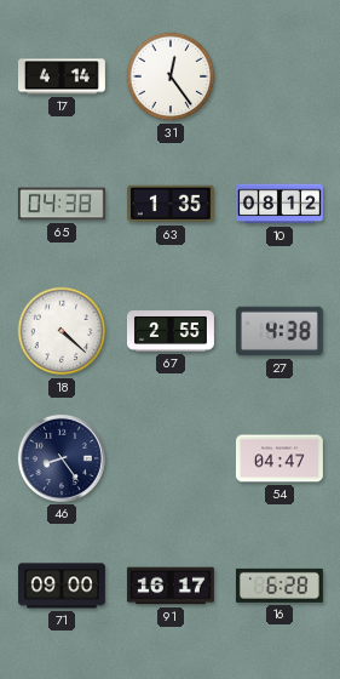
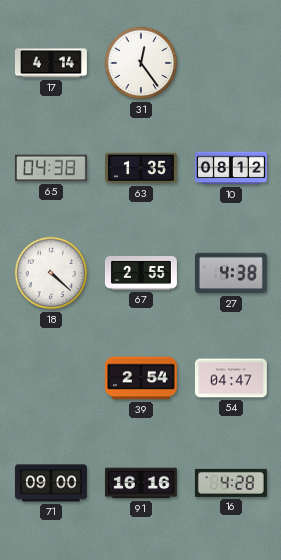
46: 8:24 -> none (62, 458)
39: none -> 2:54 (141, 378)
91: 16:17 -> 16:16 (141, 483)
16: 6:28 -> 4:28 (231, 483)
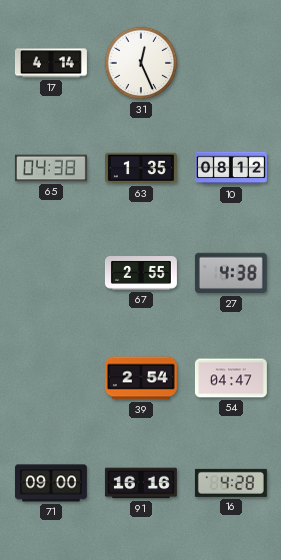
31: 12:24 -> 12:26 (141, 63)
18: 4:22 -> none (51, 273)
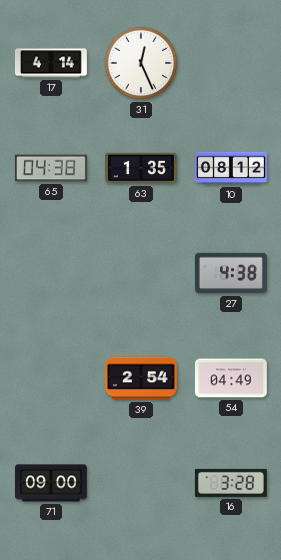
67: 2:55 -> none (141, 274)
54: 04:47 -> 04:49 (231, 378)
91: 16:16 -> none (141, 483)
16: 4:28 -> 3:28 (231, 483)
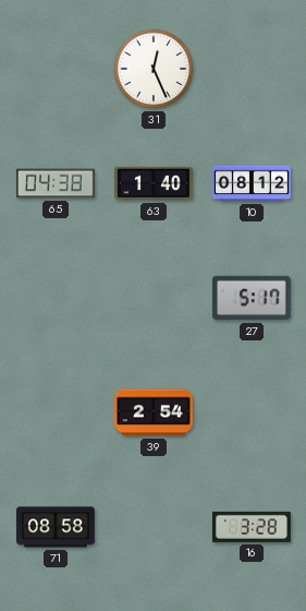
17: 4:14 -> none (51, 63)
63: 1:35 -> 1:40 (154, 183)
27: 4:38 -> 5:17 (252, 298)
54: 04:49 -> none (231, 378)
71: 09:00 -> 08:58 (56, 527)
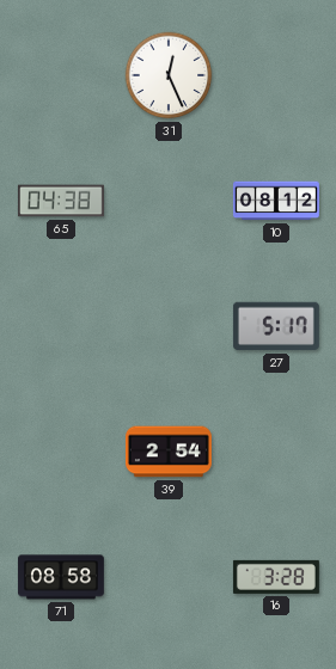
63: 1:40 -> none (154, 183)
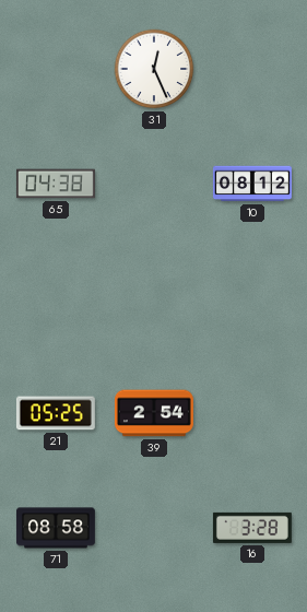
27: 5:17 -> none (276, 326)
21: none -> 05:25 (56, 413)
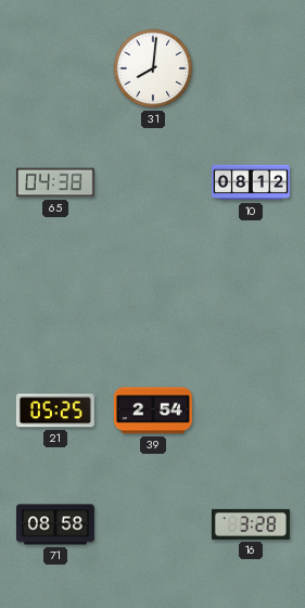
31: 12:26 -> 8:01 (153, 68)
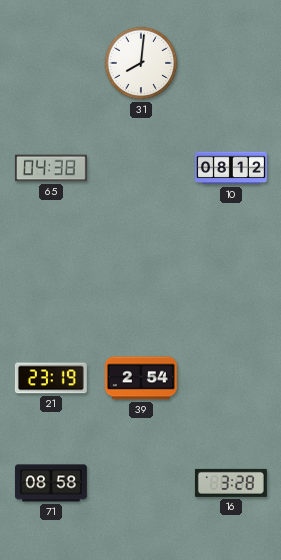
21: 05:25 -> 23:19 (51, 378)
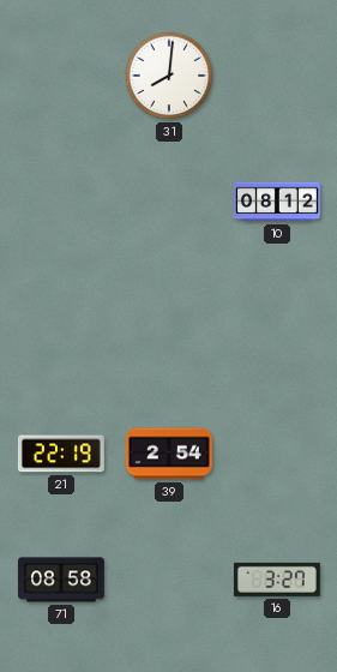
65: 04:38 -> none (51, 168)
21: 23:19 -> 22:19 (61, 454)
16: 3:28 -> 3:27 (277, 580)
